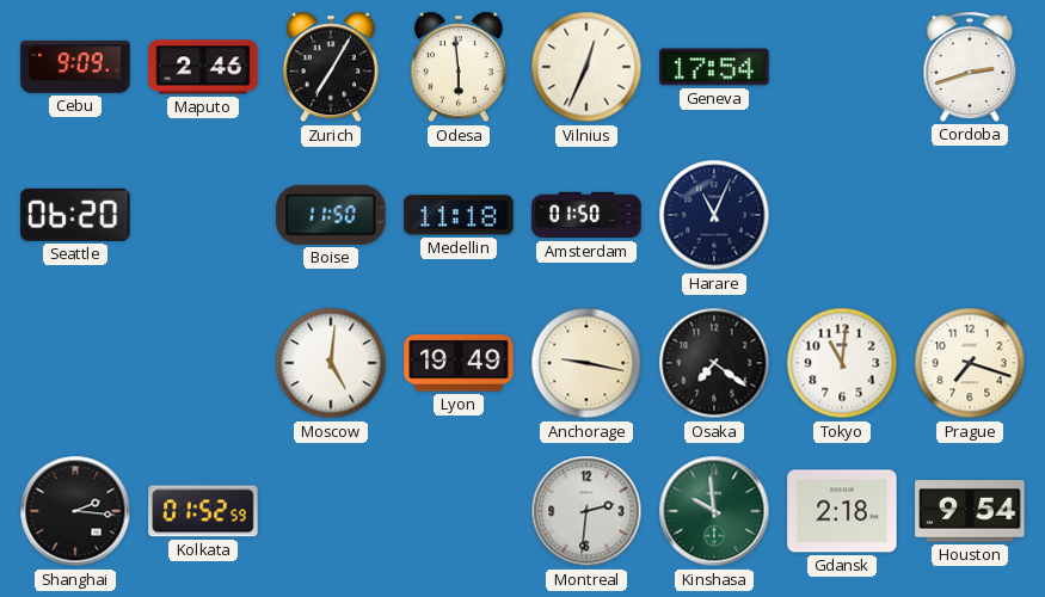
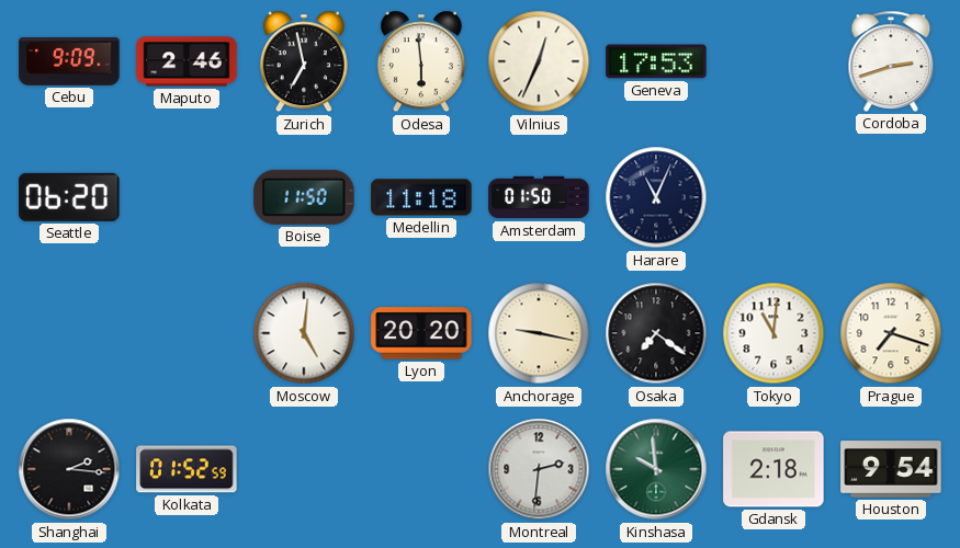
Zurich: 7:05 -> 6:58 (304, 61)
Geneva: 17:54 -> 17:53 (656, 61)
Lyon: 19:49 -> 20:20 (421, 333)
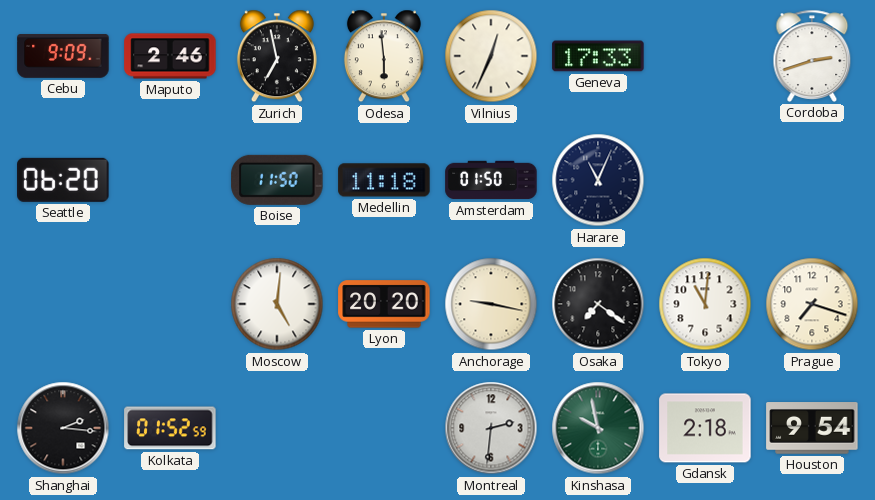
Geneva: 17:53 -> 17:33 (598, 56)
Kinshasa: 9:59 -> 9:58 (598, 428)
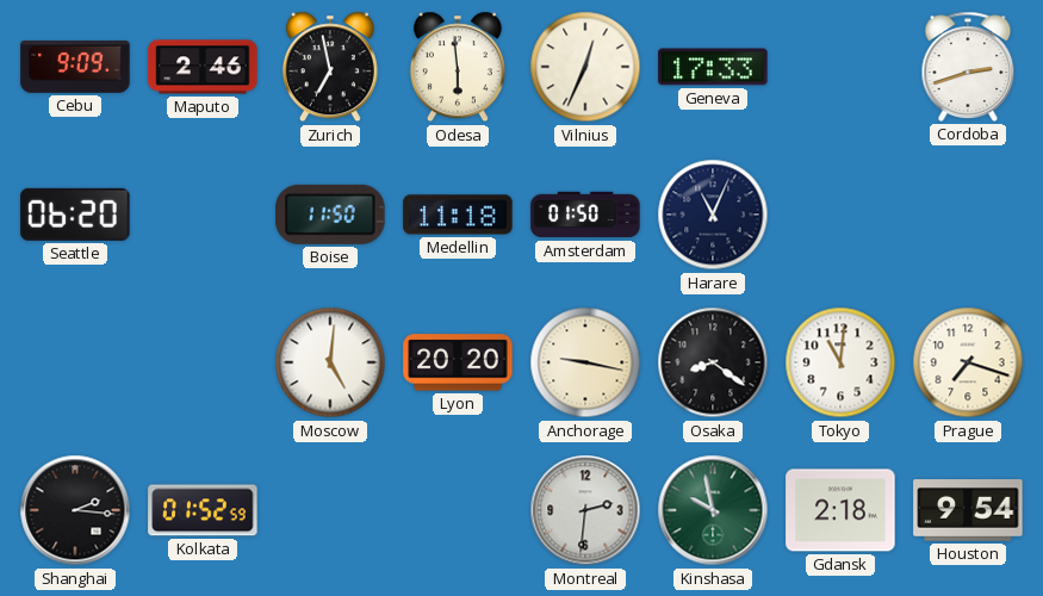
Osaka: 7:21 -> 8:21 (713, 362)
